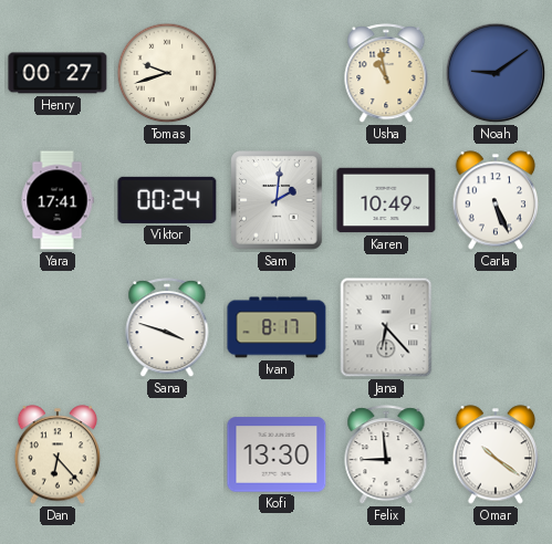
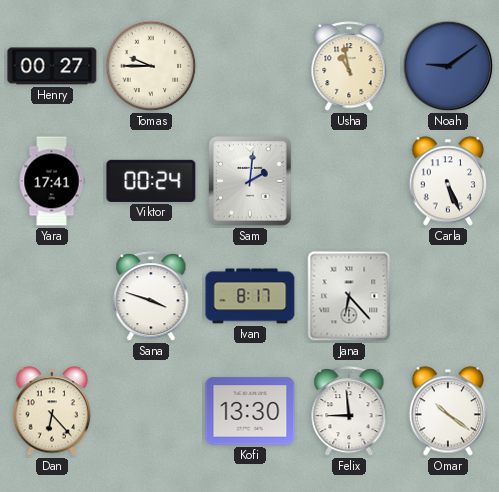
Tomas: 9:42 -> 9:45 (151, 66)
Karen: 10:49 -> none (386, 200)
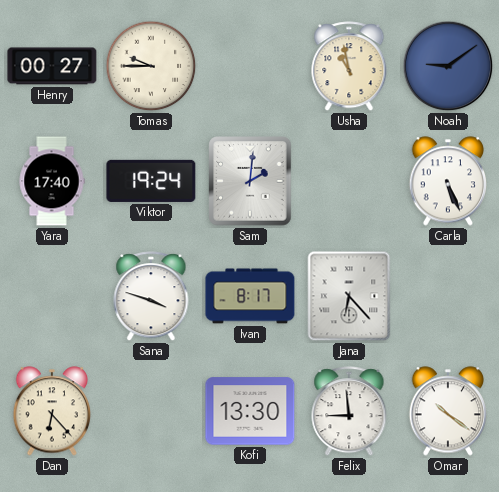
Yara: 17:41 -> 17:40 (52, 181)
Viktor: 00:24 -> 19:24 (151, 181)
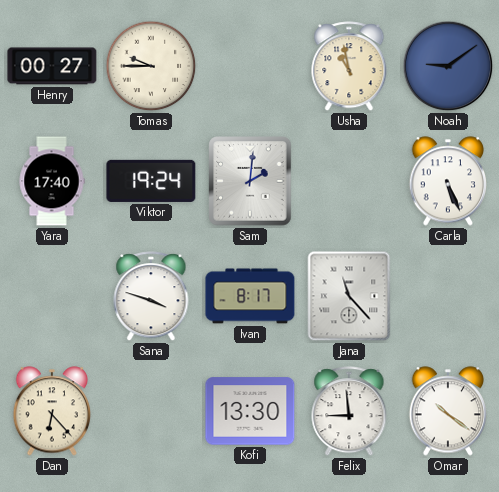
Jana: 6:23 -> 11:23 (349, 296)
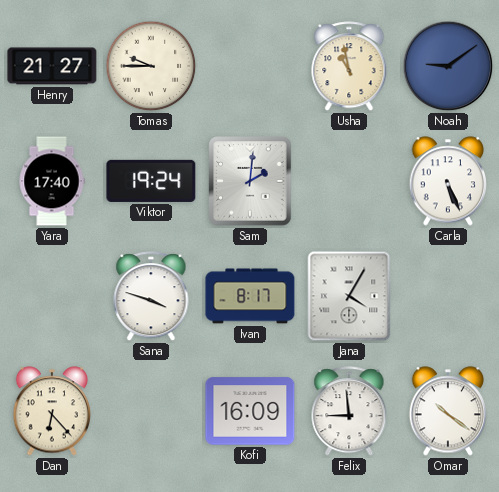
Henry: 00:27 -> 21:27 (52, 66)
Jana: 11:23 -> 4:05 (349, 296)
Kofi: 13:30 -> 16:09 (250, 411)
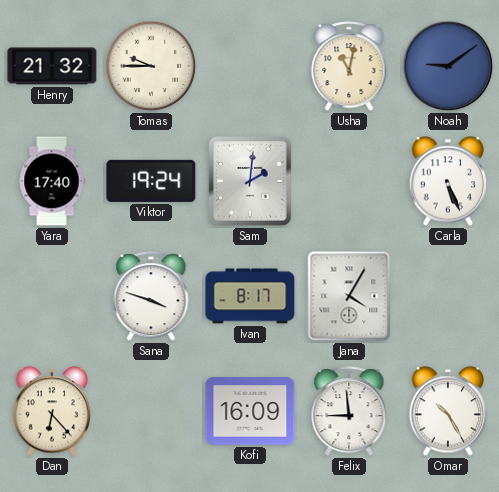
Henry: 21:27 -> 21:32 (52, 66)
Usha: 10:58 -> 11:02 (349, 67)
Omar: 10:21 -> 10:25 (448, 411)
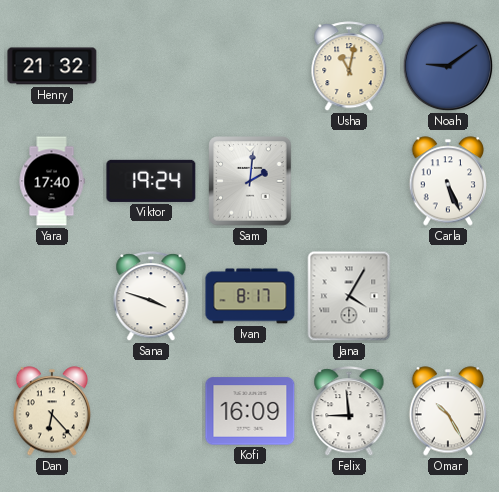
Tomas: 9:45 -> none (151, 66)
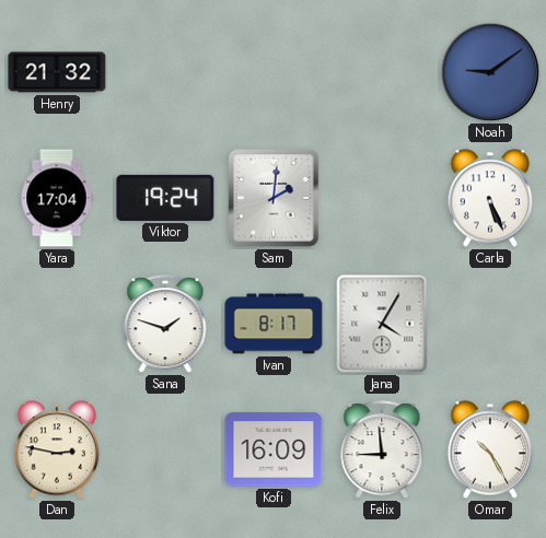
Usha: 11:02 -> none (349, 67)
Yara: 17:40 -> 17:04 (57, 198)
Sana: 3:48 -> 1:48 (165, 325)
Dan: 6:23 -> 2:47 (57, 449)
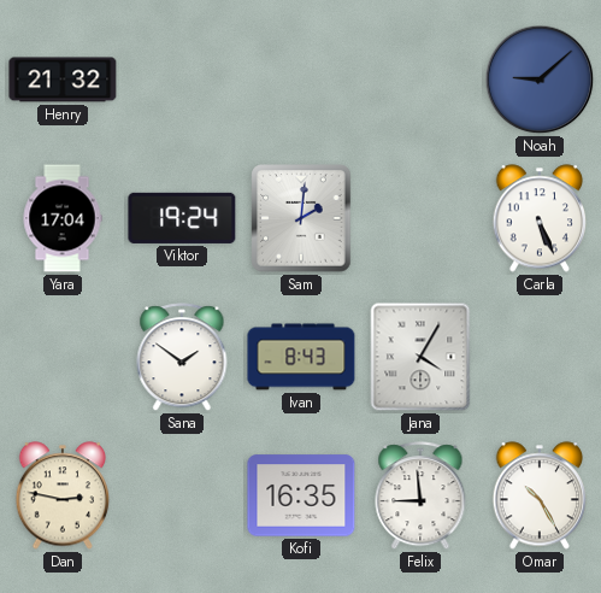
Noah: 9:09 -> 9:08 (540, 80)
Sana: 1:48 -> 1:51 (182, 358)
Ivan: 8:17 -> 8:43 (301, 357)
Kofi: 16:09 -> 16:35 (301, 495)
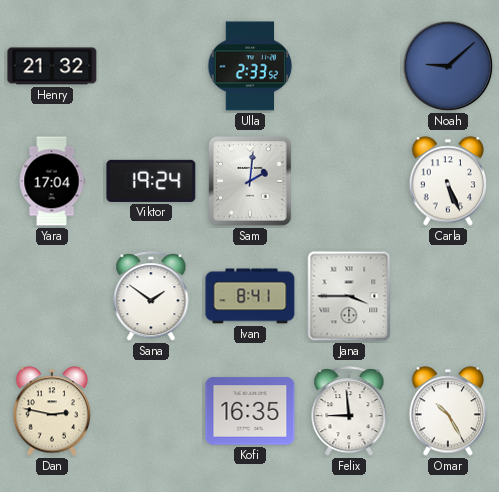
Ulla: none -> 2:33 (250, 66)
Ivan: 8:43 -> 8:41 (250, 296)
Jana: 4:05 -> 3:45 (349, 296)
